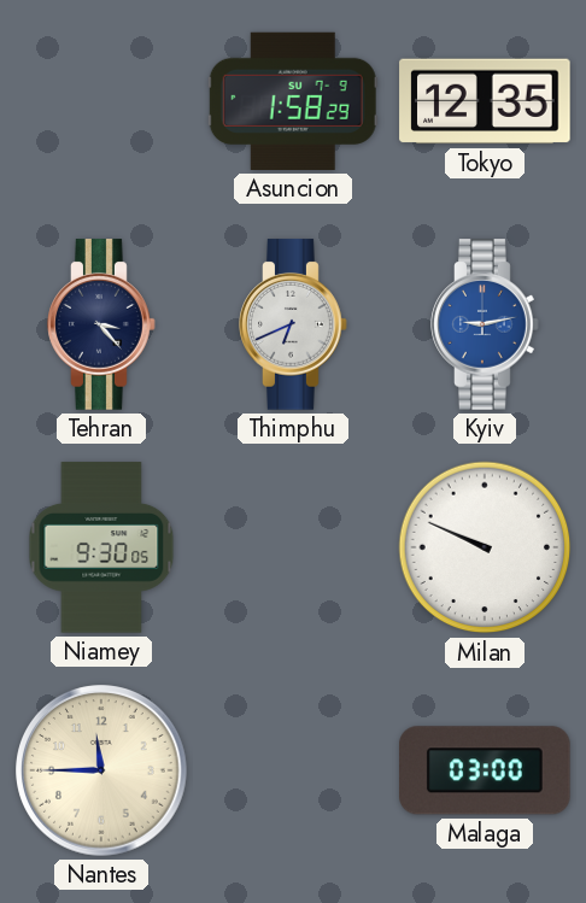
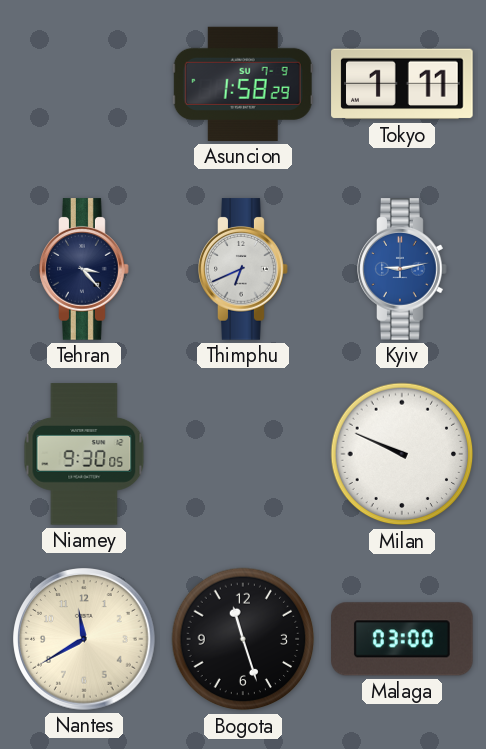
Tokyo: 12:35 -> 1:11 (402, 84)
Nantes: 11:45 -> 11:40 (84, 639)
Bogota: none -> 11:27 (243, 639)
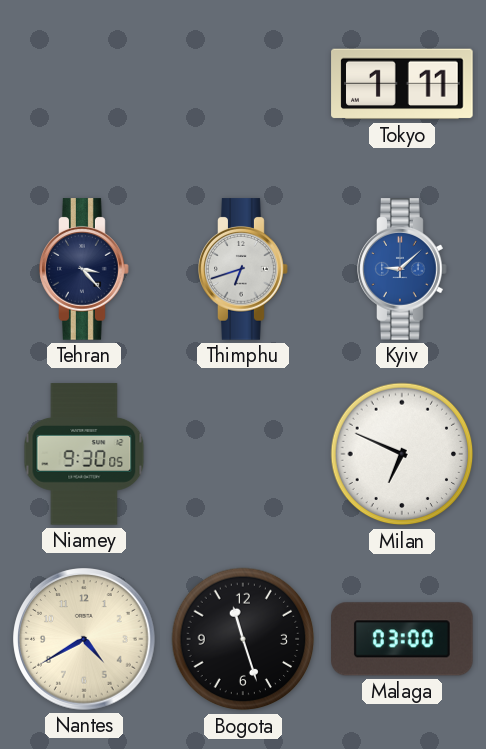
Asuncion: 1:58 -> none (243, 84)
Thimphu: 6:41 -> 6:42 (243, 269)
Kyiv: 9:13 -> 9:08 (402, 269)
Milan: 9:49 -> 6:49 (402, 454)
Nantes: 11:40 -> 4:40 (84, 639)
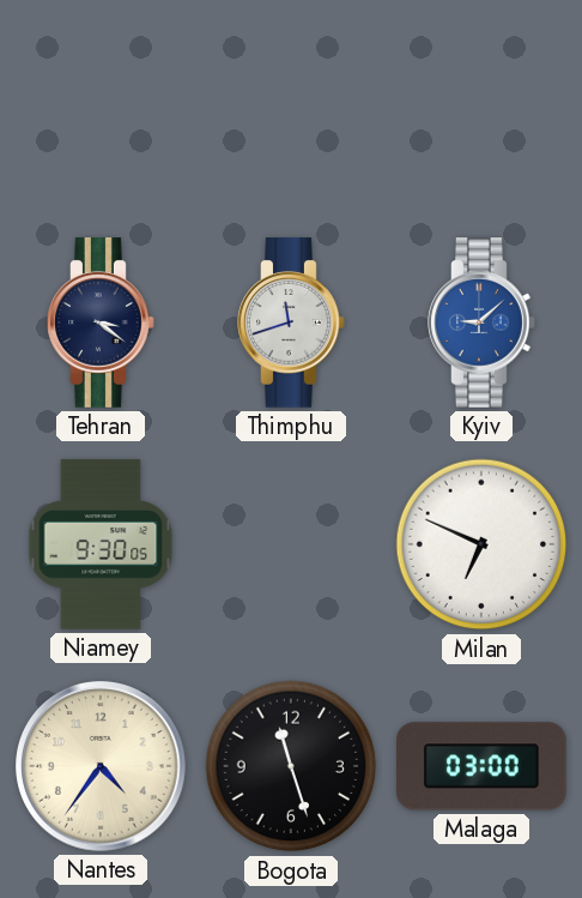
Tokyo: 1:11 -> none (402, 84)
Tehran: 3:23 -> 3:21 (101, 323)
Thimphu: 6:42 -> 11:42 (291, 323)
Nantes: 4:40 -> 4:36 (101, 766)
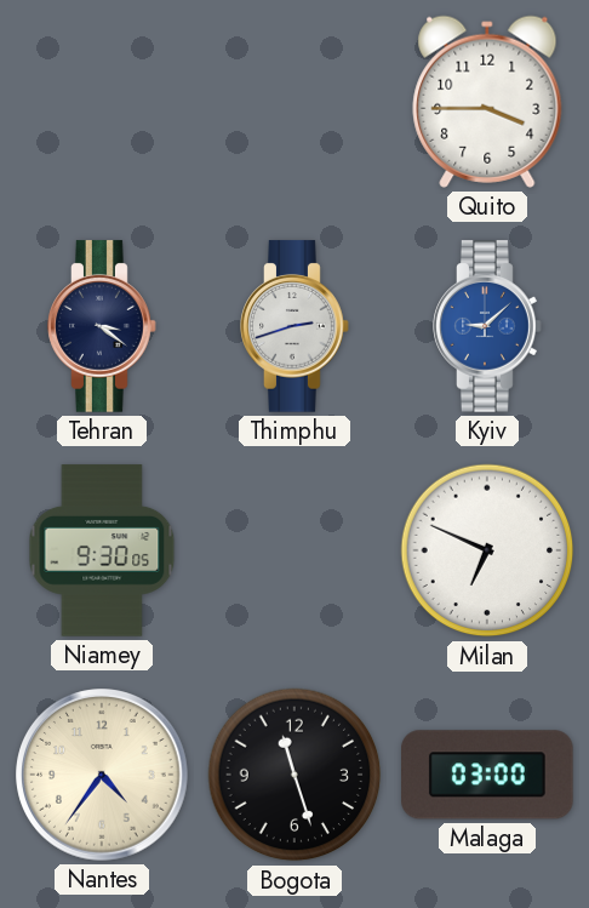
Quito: none -> 3:45 (487, 102)
Thimphu: 11:42 -> 2:42 (294, 326)
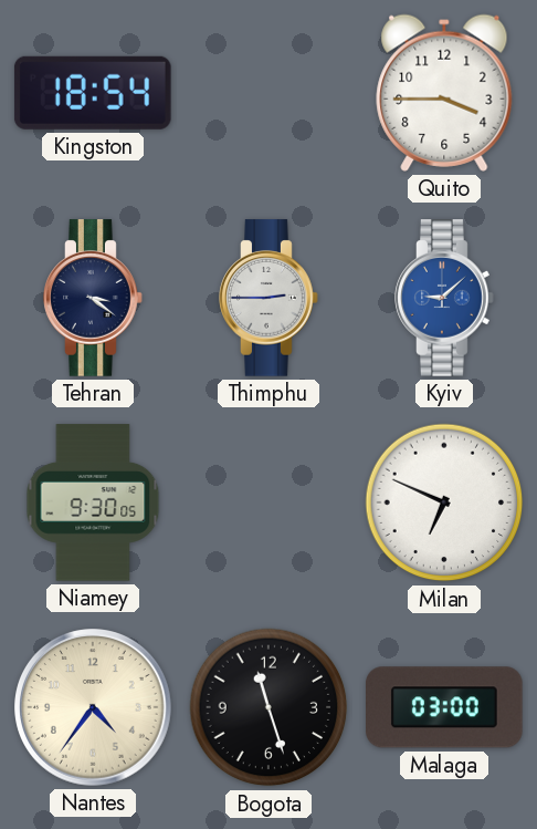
Kingston: none -> 18:54 (93, 93)
Thimphu: 2:42 -> 2:45 (268, 298)
